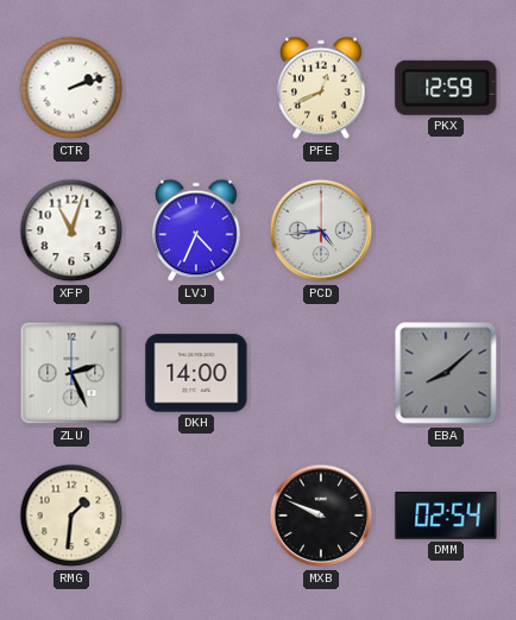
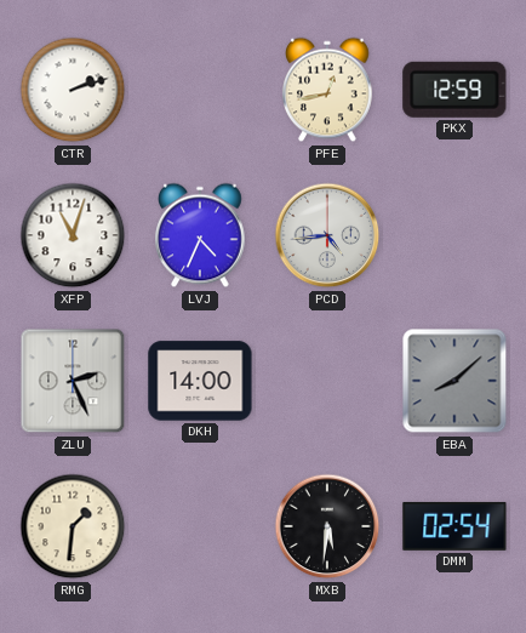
PFE: 12:41 -> 12:43 (327, 90)
MXB: 9:49 -> 5:31 (327, 526)
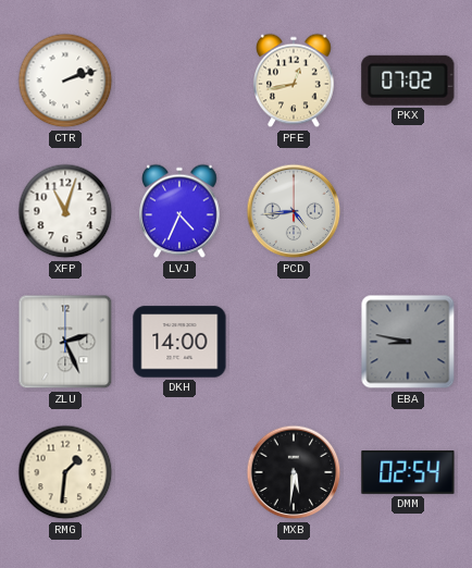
PKX: 12:59 -> 07:02 (408, 81)
EBA: 8:08 -> 8:47 (408, 342)
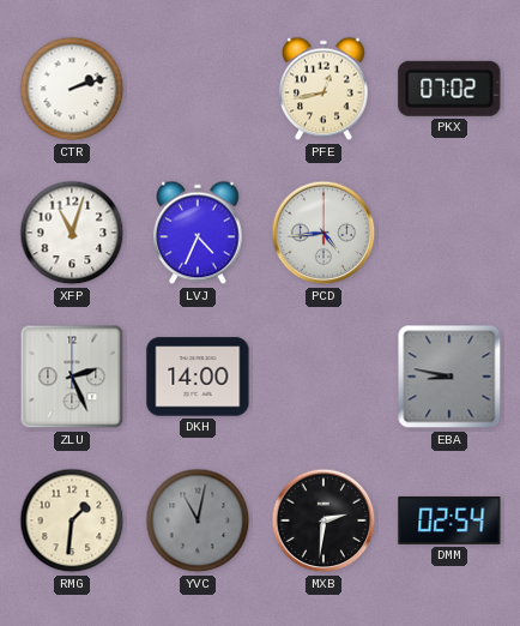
YVC: none -> 11:02 (198, 520)
MXB: 5:31 -> 2:31 (324, 520)
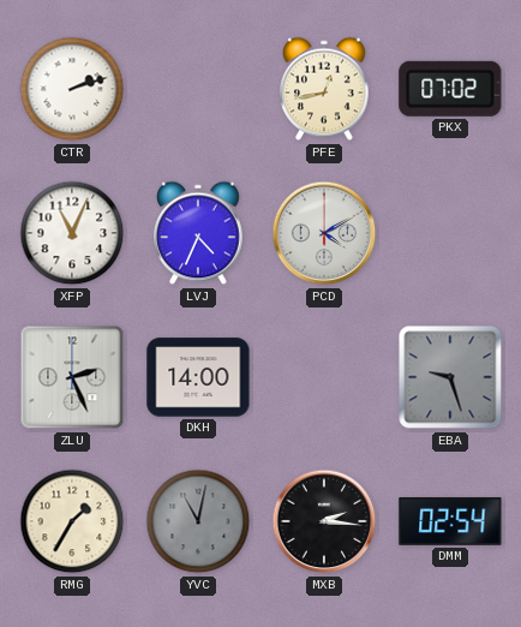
XFP: 11:03 -> 11:04 (72, 233)
PCD: 4:44 -> 4:10 (324, 233)
EBA: 8:47 -> 9:27 (450, 377)
RMG: 1:31 -> 1:35 (72, 521)
MXB: 2:31 -> 2:16 (324, 521)
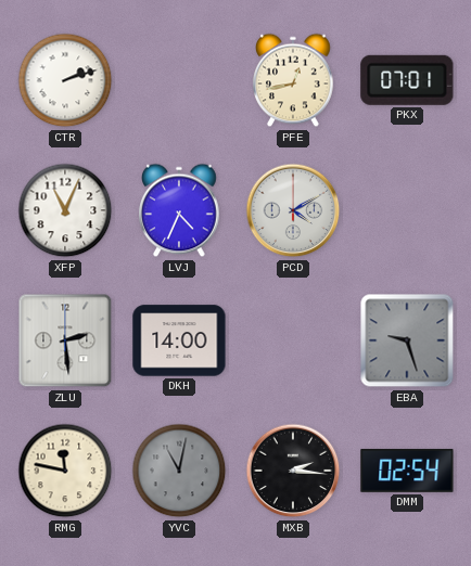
PKX: 07:02 -> 07:01 (407, 80)
ZLU: 2:26 -> 2:29 (65, 340)
RMG: 1:35 -> 11:47 (65, 471)
